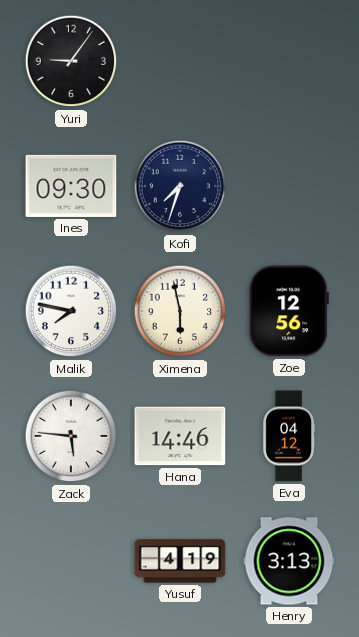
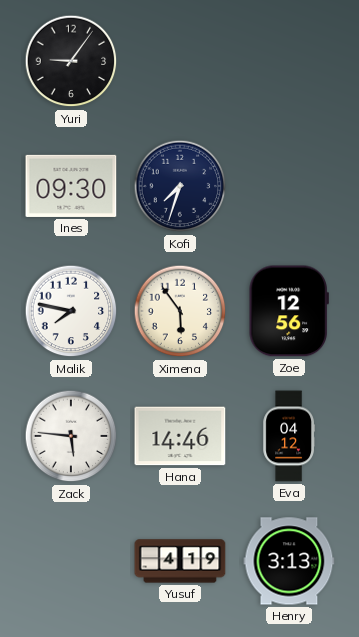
Ximena: 5:58 -> 5:54 (180, 311)
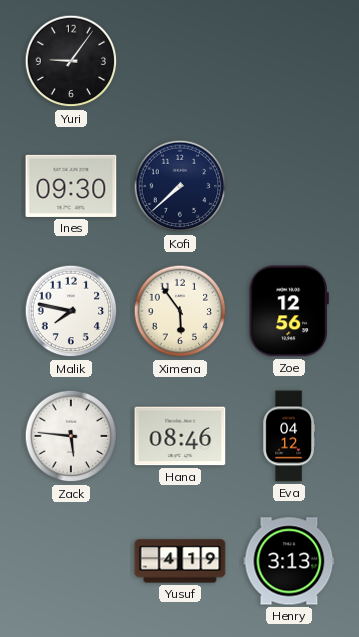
Kofi: 7:33 -> 7:38 (180, 186)
Hana: 14:46 -> 08:46 (180, 436)
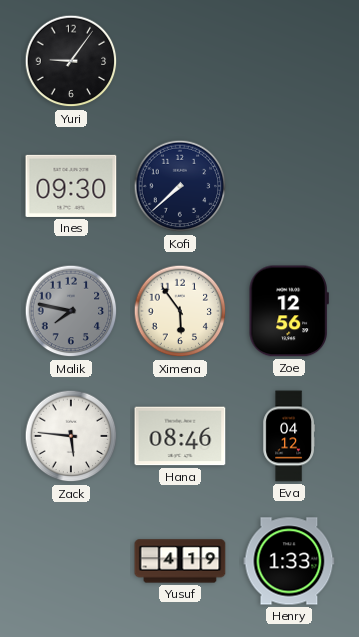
Malik dial: white -> grey (71, 311)
Henry: 3:13 -> 1:33 (289, 561)
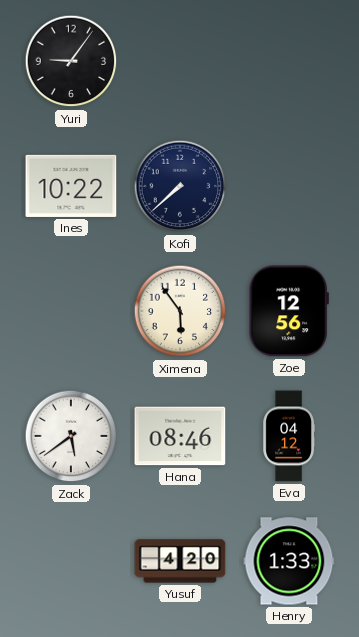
Ines: 09:30 -> 10:22 (71, 186)
Malik: 7:47 -> none (71, 311)
Zack: 5:46 -> 5:39 (71, 436)
Yusuf: 4:19 -> 4:20 (180, 561)
